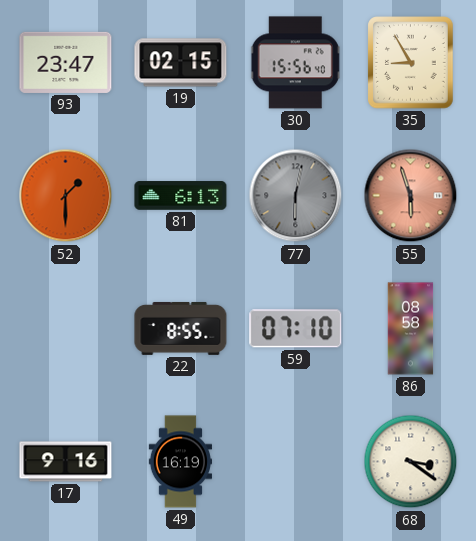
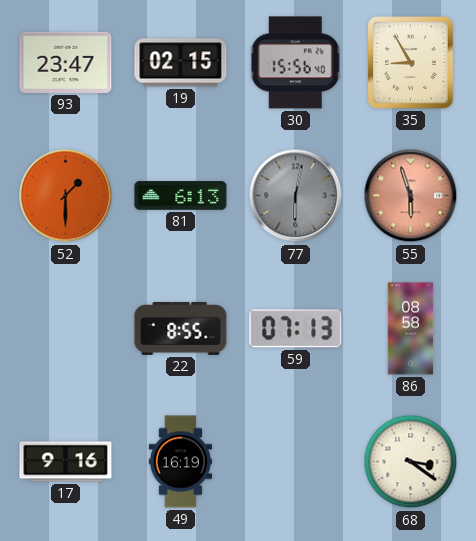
59: 07:10 -> 07:13 (296, 329)
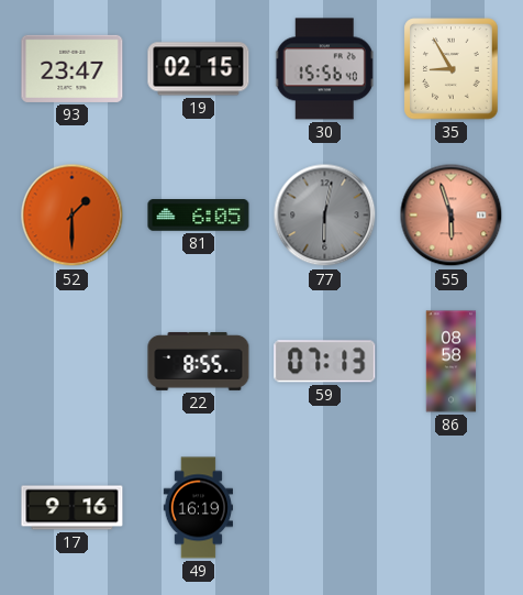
81: 6:13 -> 6:05 (199, 216)
68: 3:21 -> none (411, 462)
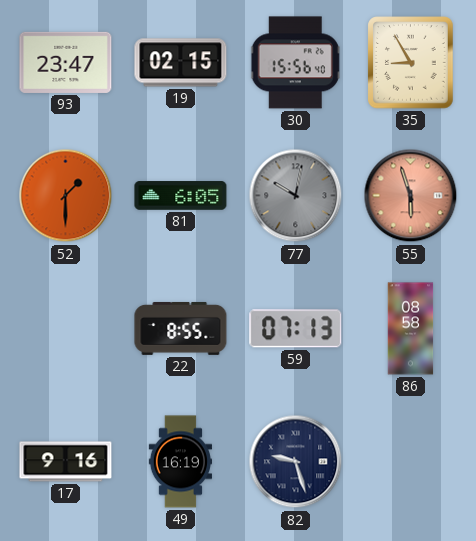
77: 6:02 -> 10:02 (296, 196)
82: none -> 9:27 (296, 462)
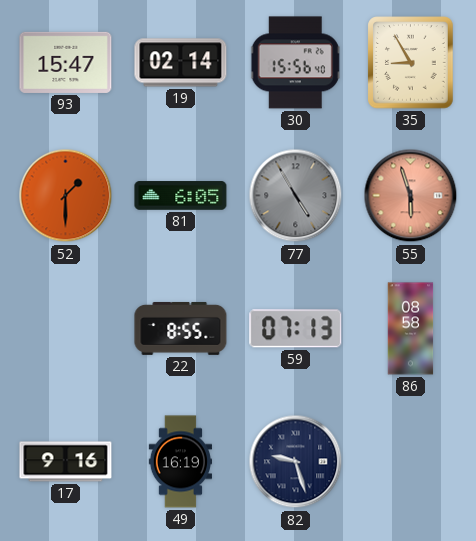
93: 23:47 -> 15:47 (66, 62)
19: 02:15 -> 02:14 (181, 63)
77: 10:02 -> 4:55 (296, 196)
